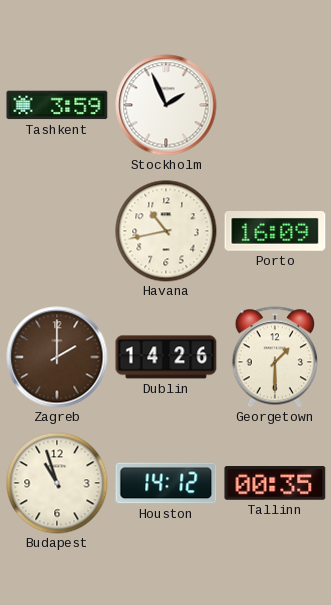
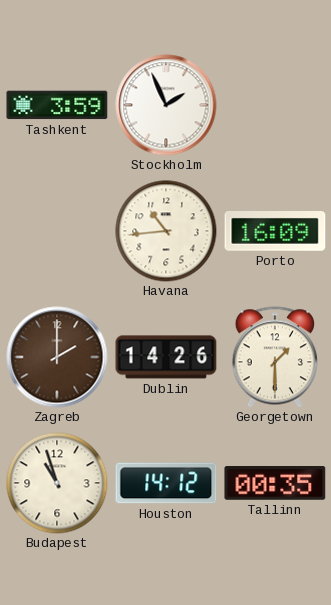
Havana: 10:43 -> 10:44 (166, 231)
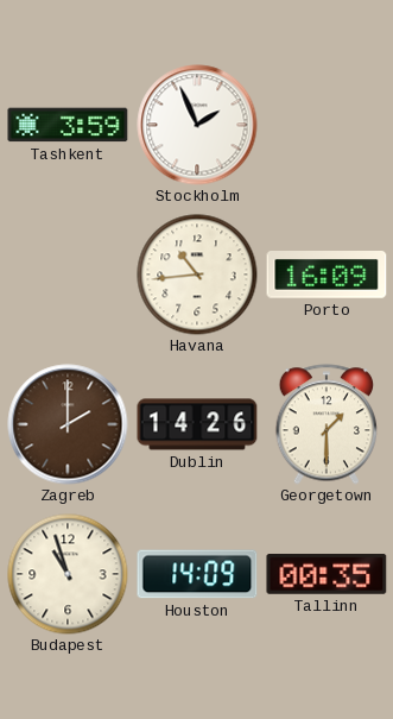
Houston: 14:12 -> 14:09 (197, 574)
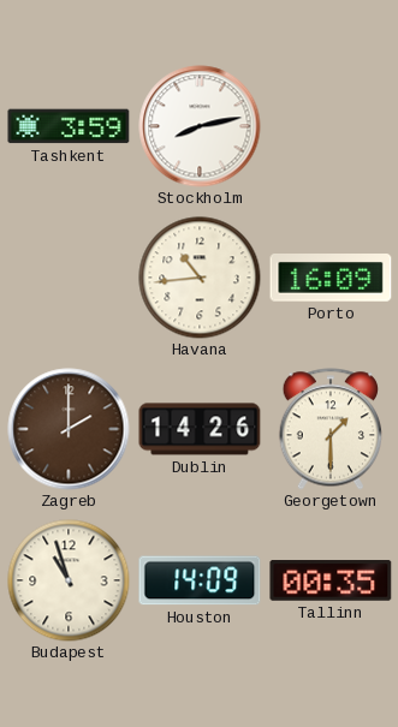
Stockholm: 1:56 -> 8:13 (200, 126)
